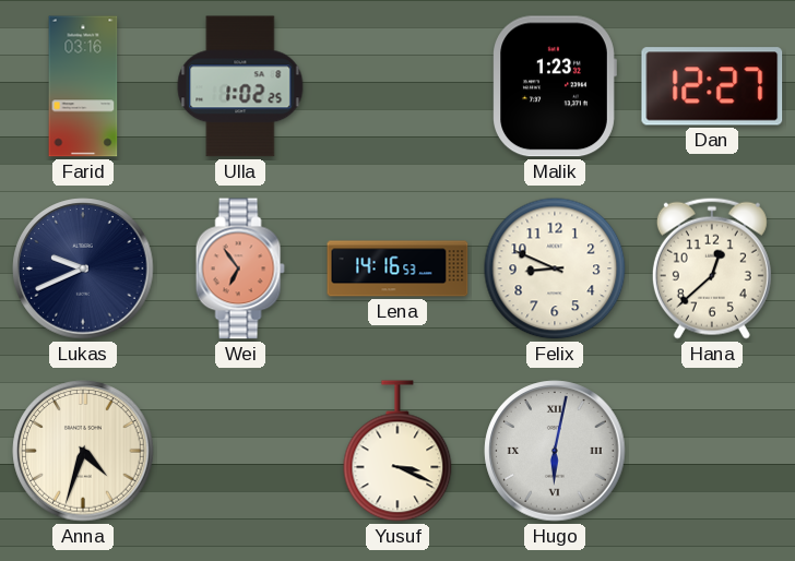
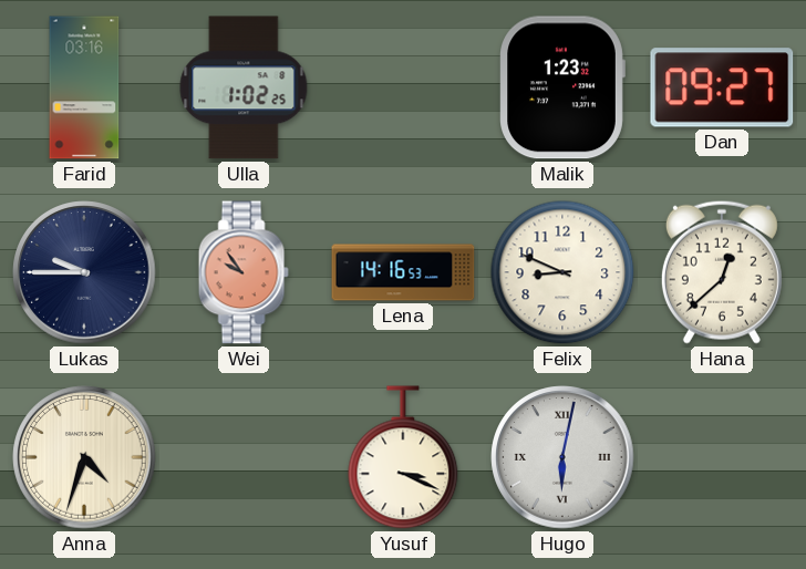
Dan: 12:27 -> 09:27 (722, 87)
Lukas: 9:41 -> 9:45 (84, 272)
Wei: 6:54 -> 9:54 (244, 272)
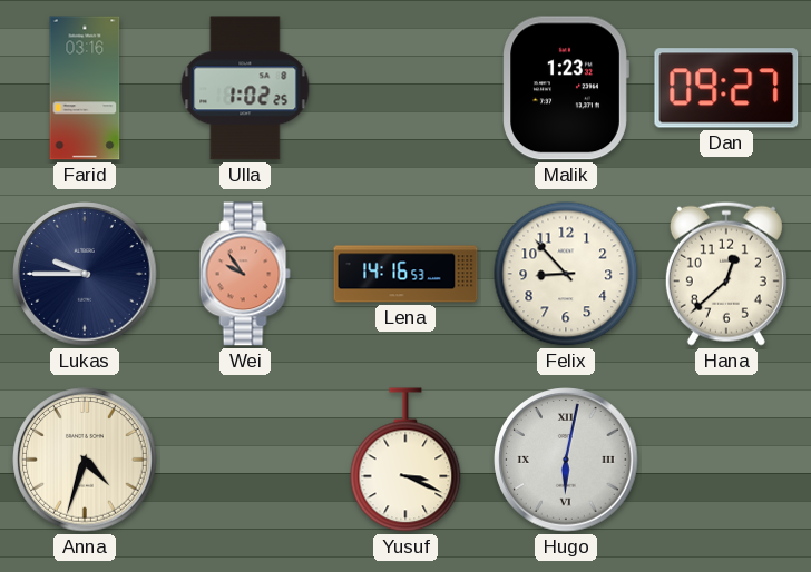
Felix: 8:49 -> 8:53 (566, 274)
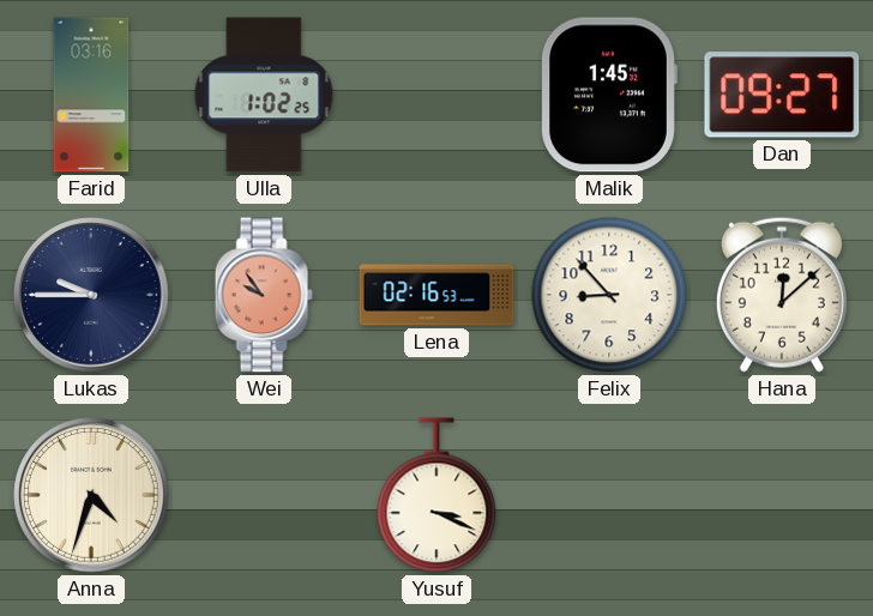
Malik: 1:23 -> 1:45 (609, 95)
Lena: 14:16 -> 02:16 (436, 295)
Hana: 12:38 -> 12:08 (782, 295)
Hugo: 6:02 -> none (566, 460)
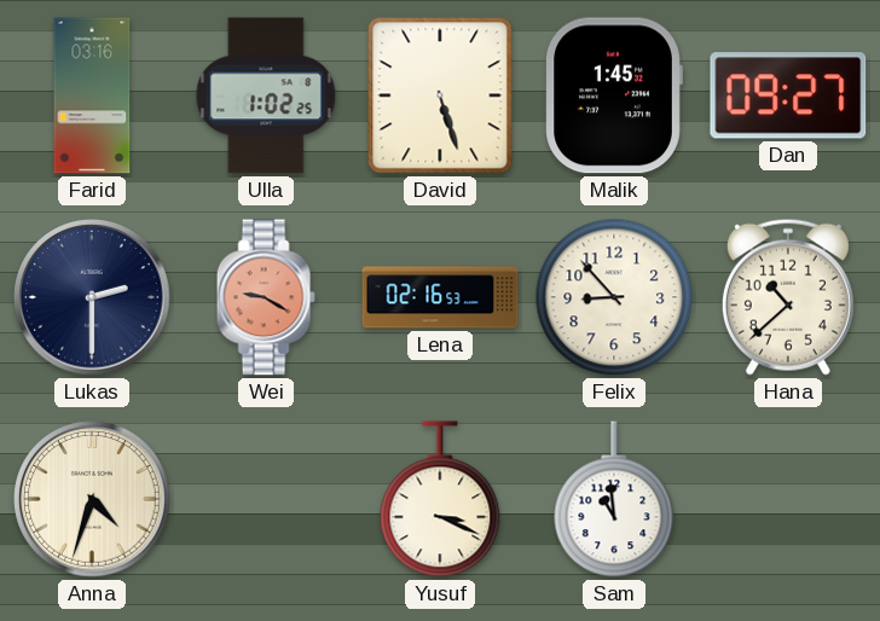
David: none -> 5:27 (440, 95)
Lukas: 9:45 -> 2:30 (92, 297)
Wei: 9:54 -> 9:20 (266, 297)
Hana: 12:08 -> 10:38 (788, 297)
Sam: none -> 10:59 (614, 499)
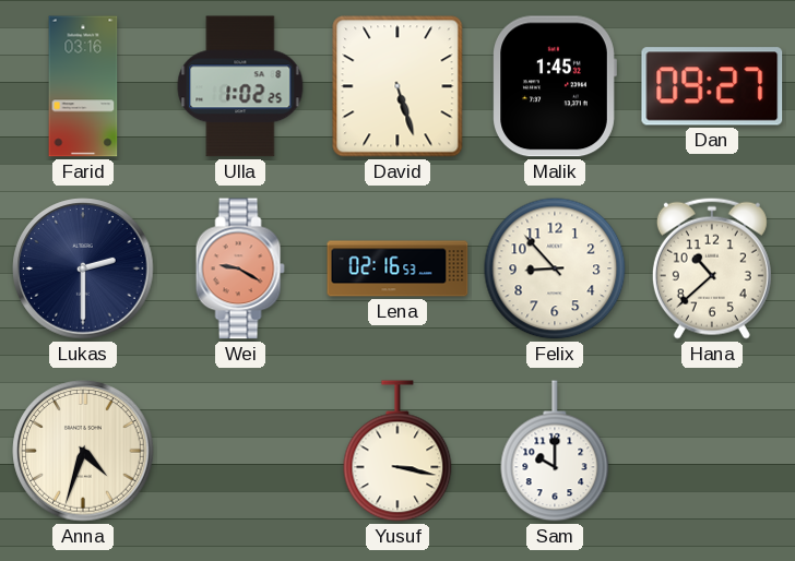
Yusuf: 3:19 -> 3:17 (397, 451)
Sam: 10:59 -> 10:00 (555, 451)
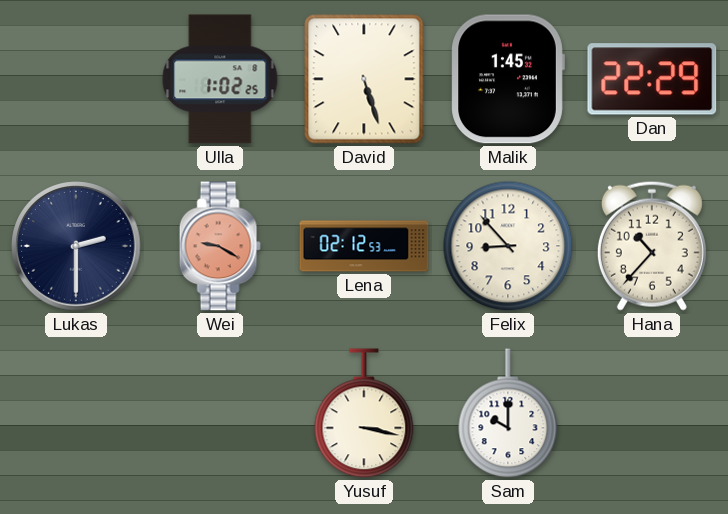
Farid: 03:16 -> none (83, 86)
Dan: 09:27 -> 22:29 (652, 79)
Lena: 02:16 -> 02:12 (364, 246)
Hana: 10:38 -> 10:37 (652, 246)
Anna: 4:33 -> none (83, 451)
